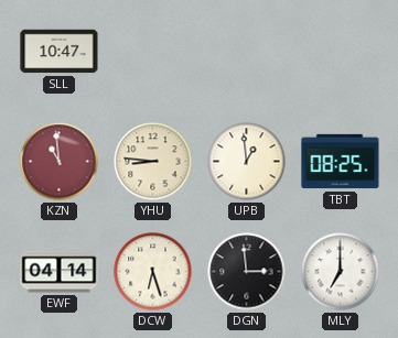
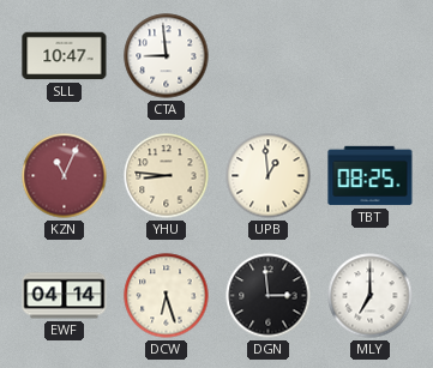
CTA: none -> 8:59 (167, 56)
KZN: 10:59 -> 11:04 (65, 176)
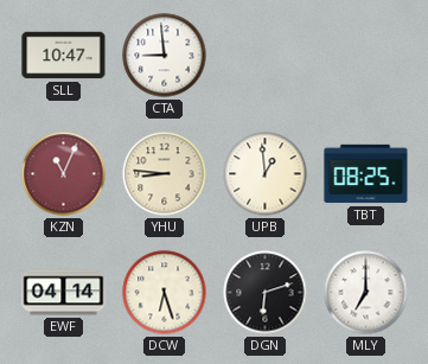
DGN: 2:59 -> 6:12 (266, 293)
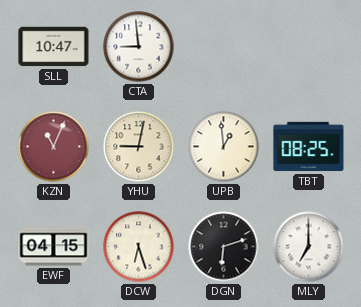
YHU: 8:46 -> 9:02 (139, 147)
EWF: 04:14 -> 04:15 (54, 247)
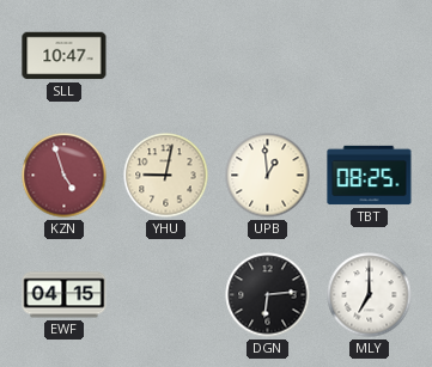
CTA: 8:59 -> none (139, 47)
KZN: 11:04 -> 4:57 (65, 176)
DCW: 6:27 -> none (139, 247)
DGN: 6:12 -> 6:14 (268, 295)
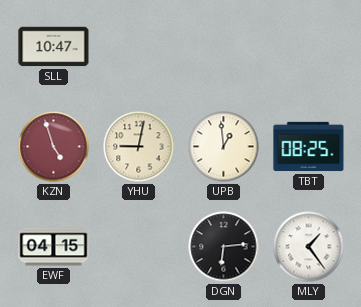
MLY: 7:00 -> 1:24 (309, 247)
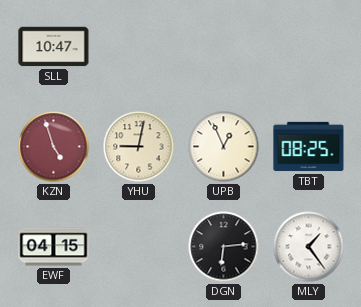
UPB: 12:59 -> 12:56 (224, 147)
